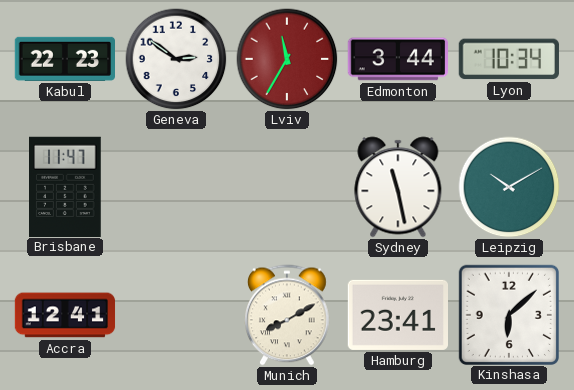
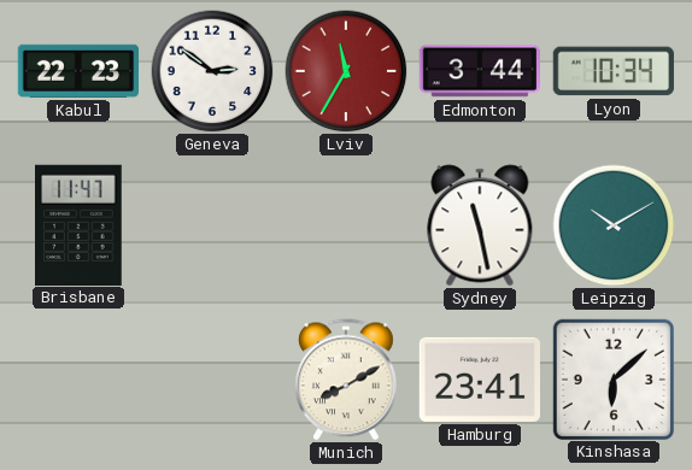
Accra: 12:41 -> none (65, 315)
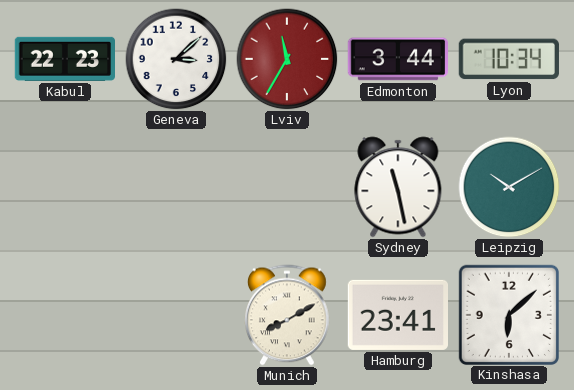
Geneva: 2:51 -> 3:08 (176, 59)
Brisbane: 11:47 -> none (80, 224)
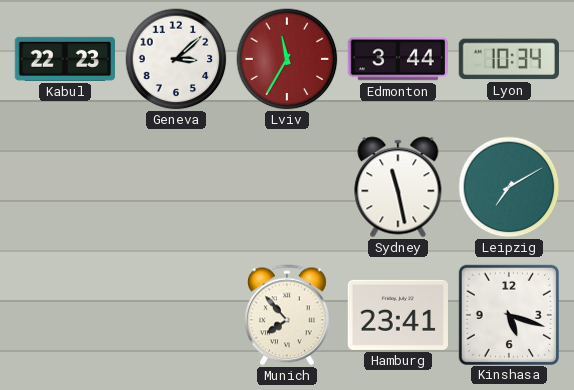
Leipzig: 10:10 -> 7:10 (509, 187)
Munich: 8:10 -> 7:53 (288, 315)
Kinshasa: 6:08 -> 5:18 (508, 314)
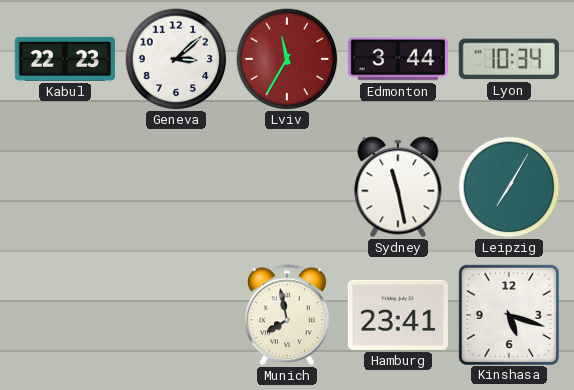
Leipzig: 7:10 -> 7:05 (509, 187)
Munich: 7:53 -> 7:58 (288, 315)
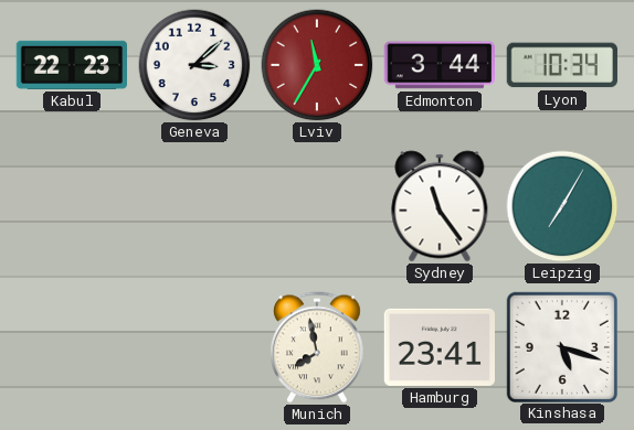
Sydney: 11:28 -> 11:24 (440, 206)
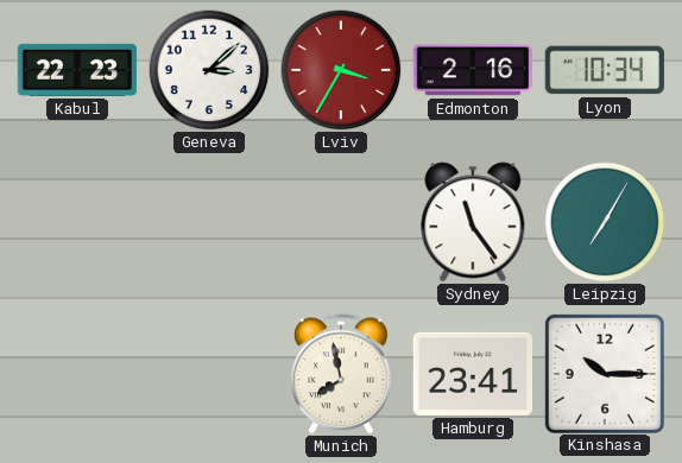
Lviv: 11:35 -> 3:35 (341, 70)
Edmonton: 3:44 -> 2:16 (472, 70)
Kinshasa: 5:18 -> 10:15 (604, 373)
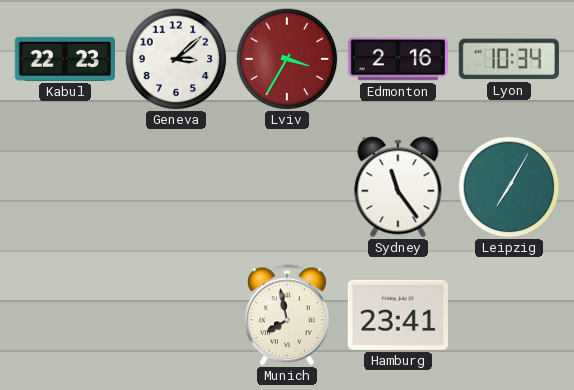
Kinshasa: 10:15 -> none (604, 373)
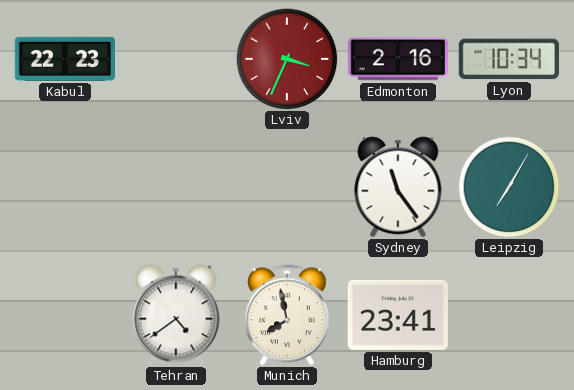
Geneva: 3:08 -> none (176, 59)
Lviv: 3:35 -> 3:34 (287, 59)
Tehran: none -> 4:39 (176, 315)
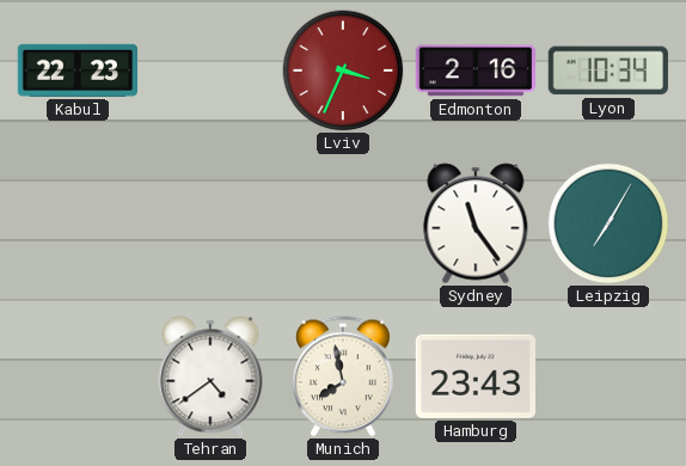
Hamburg: 23:41 -> 23:43 (474, 376)
